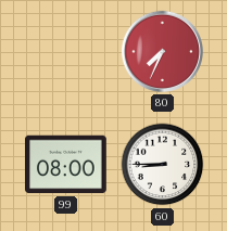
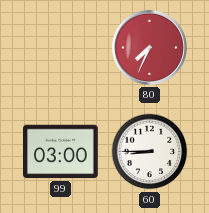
99: 08:00 -> 03:00 (61, 152)
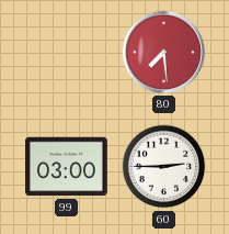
80: 7:34 -> 7:29 (163, 52)
60: 8:45 -> 2:45 (164, 167)
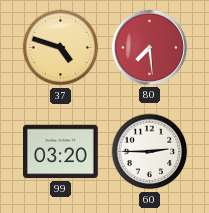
37: none -> 4:48 (61, 48)
99: 03:00 -> 03:20 (61, 152)
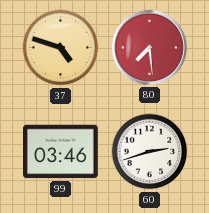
99: 03:20 -> 03:46 (61, 152)
60: 2:45 -> 2:42 (150, 152)
